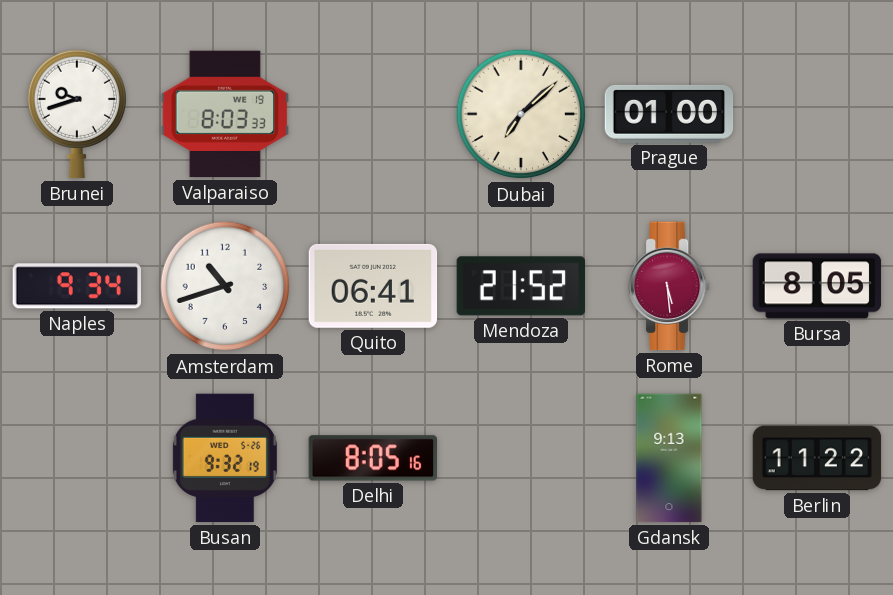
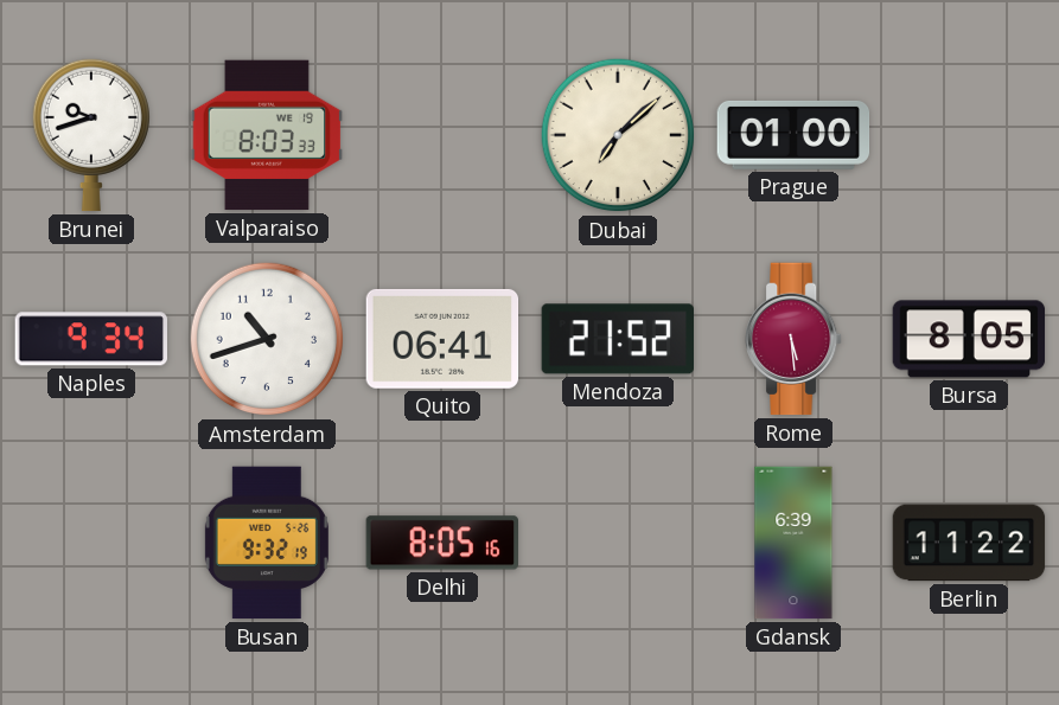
Gdansk: 9:13 -> 6:39 (793, 543)
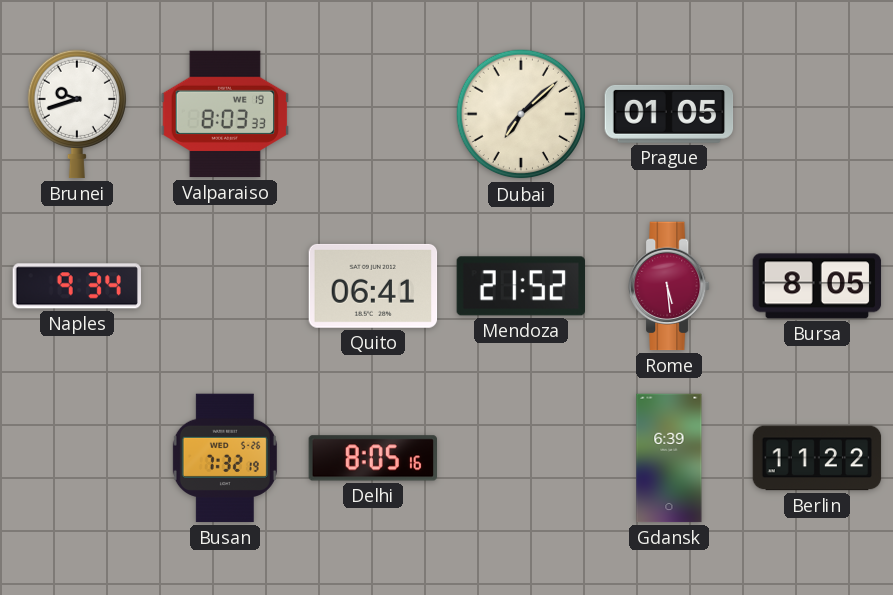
Prague: 01:00 -> 01:05 (669, 114)
Amsterdam: 10:42 -> none (267, 339)
Busan: 9:32 -> 7:32 (225, 458)
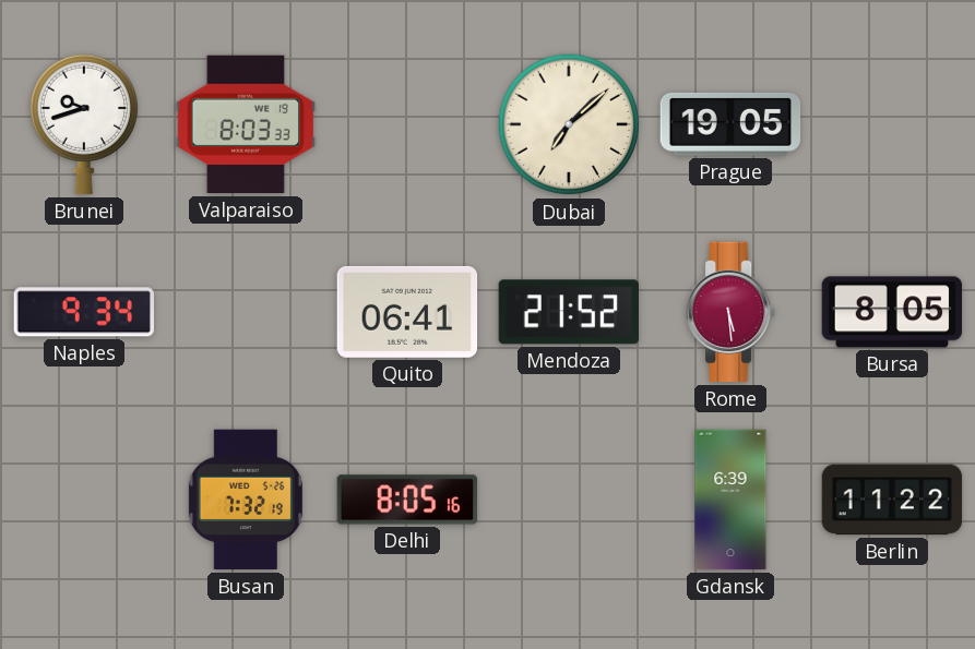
Prague: 01:05 -> 19:05 (730, 124)
